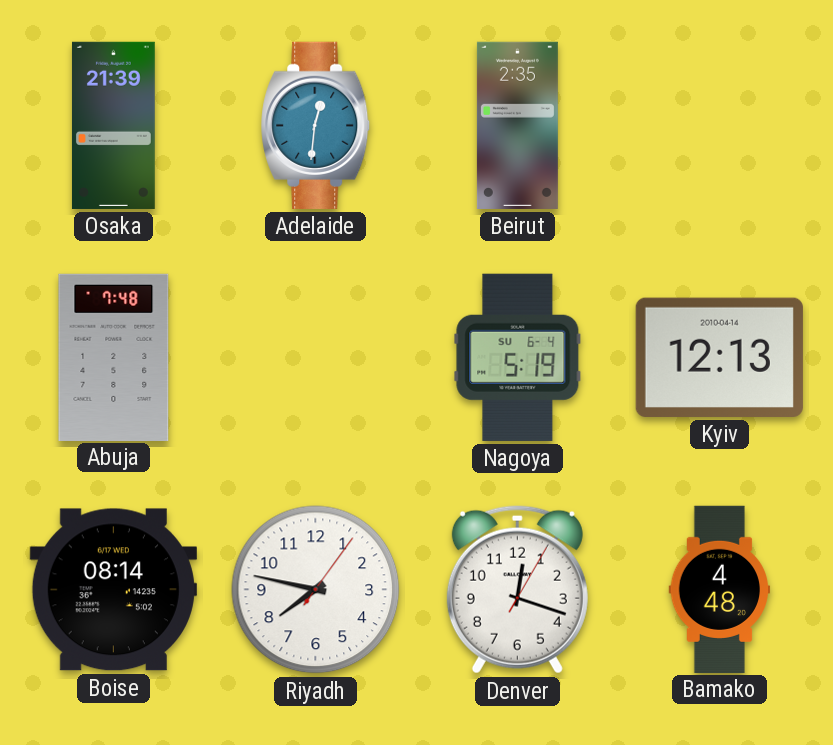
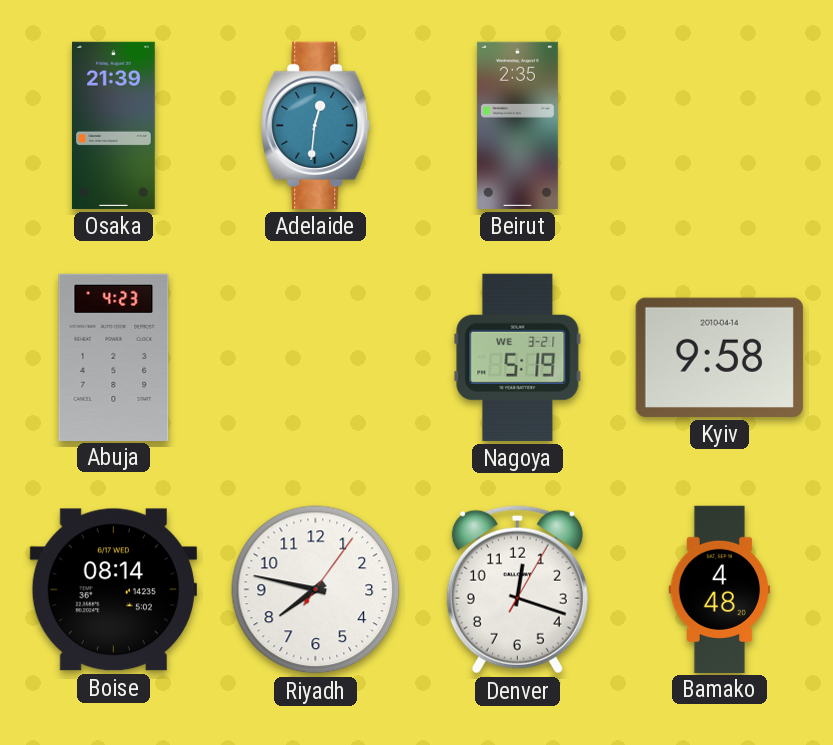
Abuja: 7:48 -> 4:23 (114, 357)
Nagoya date: SU 6-4 -> WE 3-21 (518, 357)
Kyiv: 12:13 -> 9:58 (719, 357)
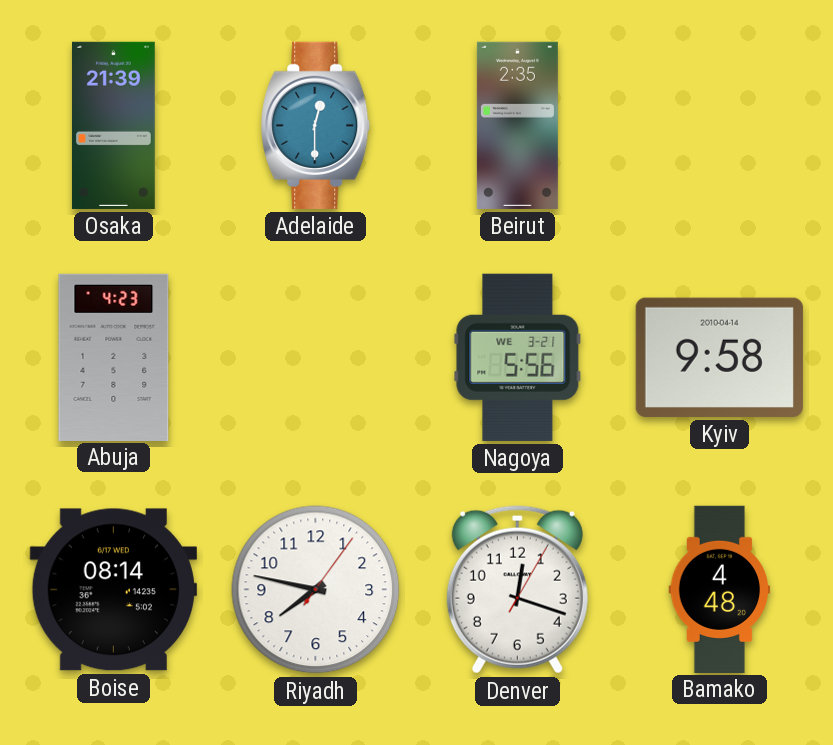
Adelaide: 12:31 -> 12:30 (316, 125)
Nagoya: 5:19 -> 5:56 (518, 357)
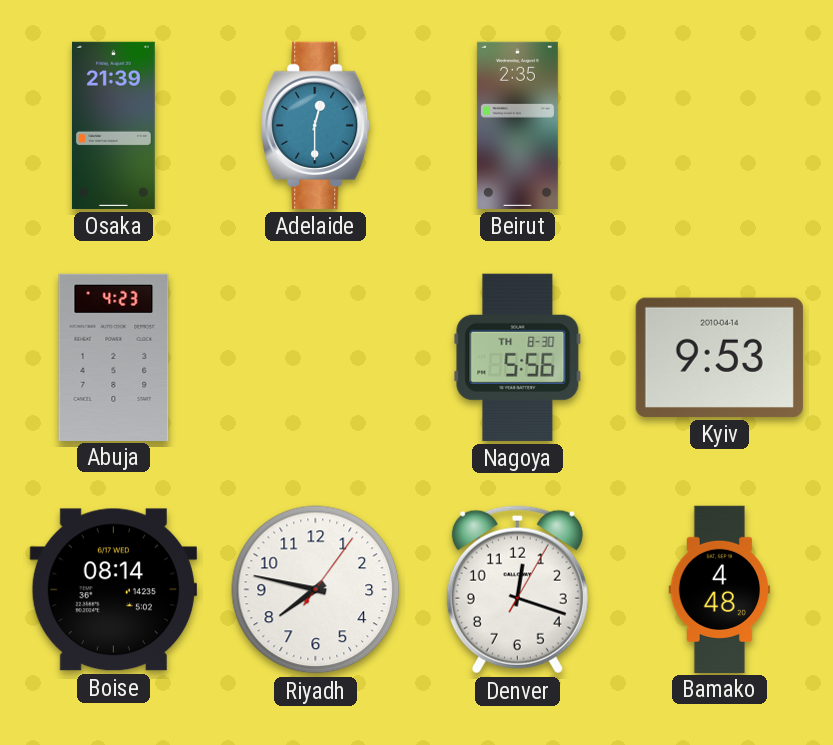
Nagoya date: WE 3-21 -> TH 8-30 (518, 357)
Kyiv: 9:58 -> 9:53 (719, 357)
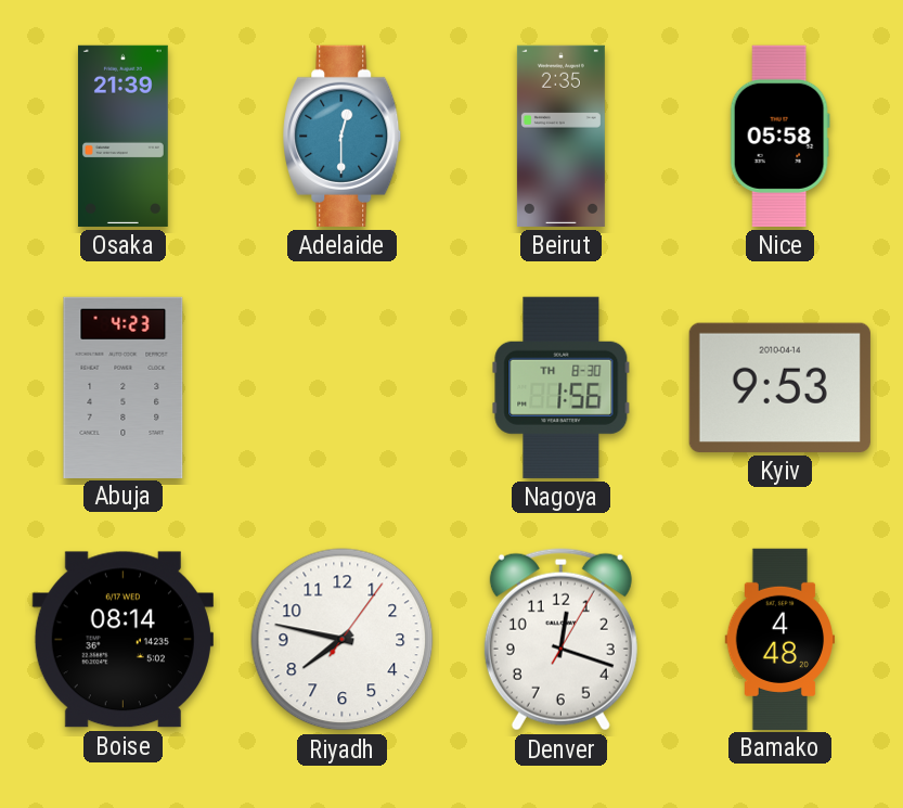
Nice: none -> 05:58 (779, 136)
Nagoya: 5:56 -> 1:56 (562, 387)
